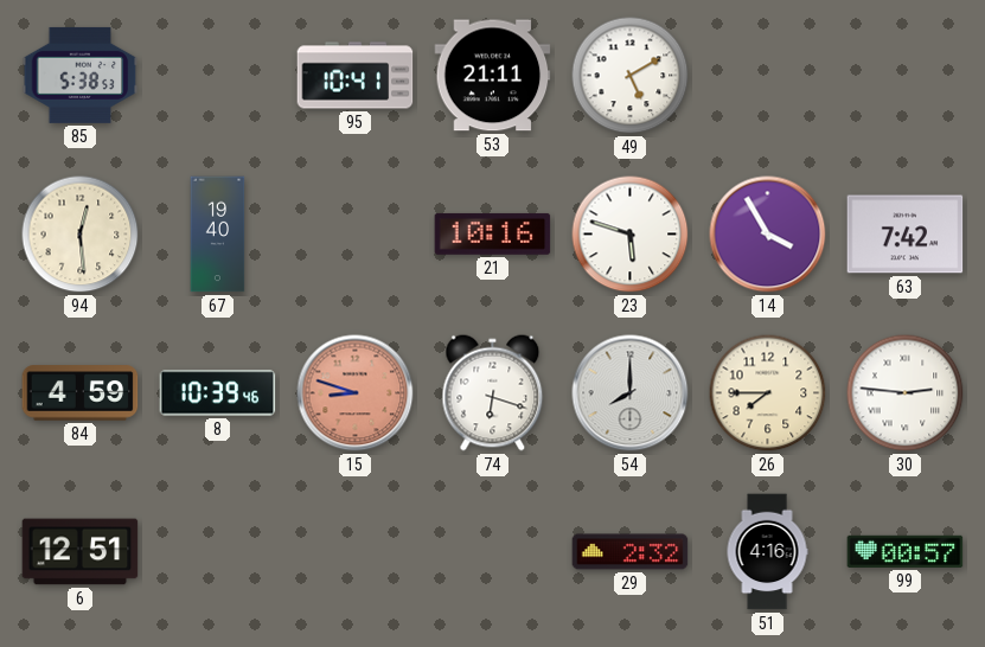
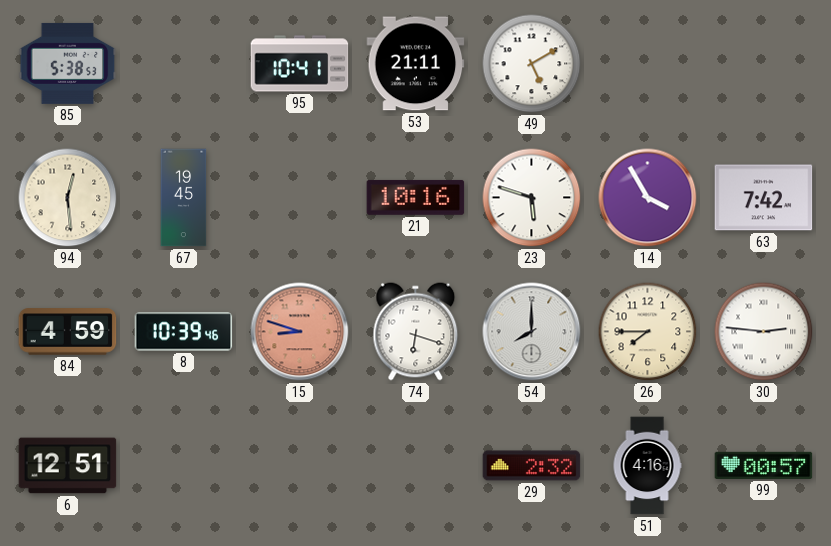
67: 19:40 -> 19:45 (184, 198)
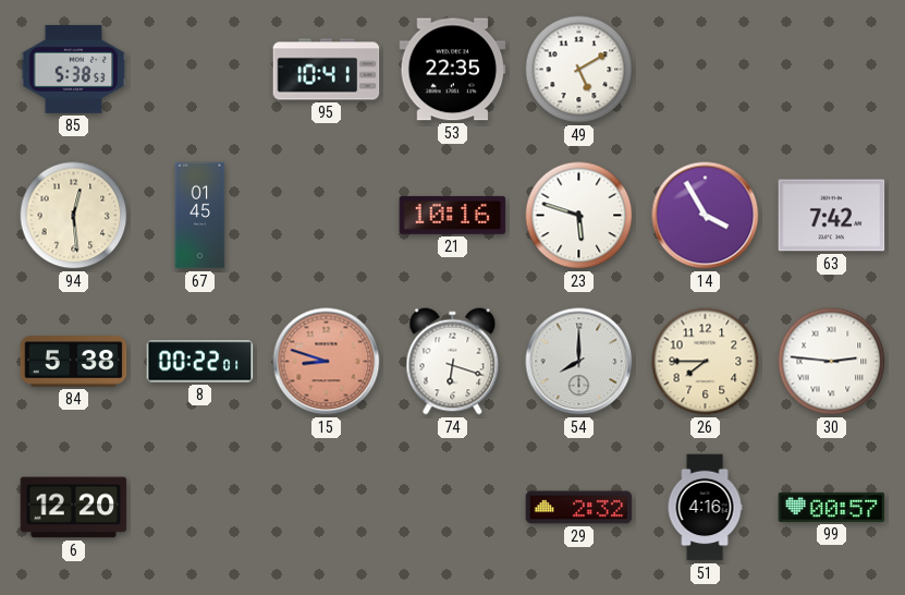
53: 21:11 -> 22:35 (453, 70)
67: 19:45 -> 01:45 (200, 216)
84: 4:59 -> 5:38 (74, 362)
8: 10:39 -> 00:22 (200, 362)
6: 12:51 -> 12:20 (74, 508)
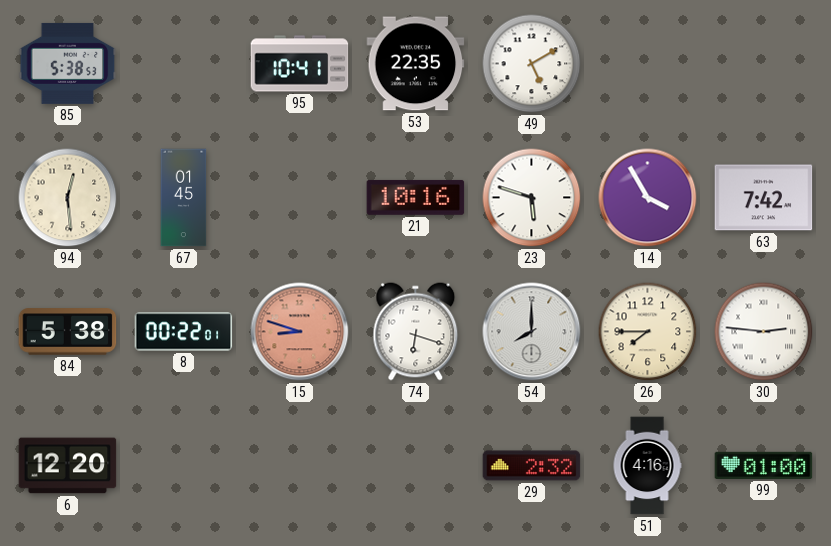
99: 00:57 -> 01:00 (764, 465)
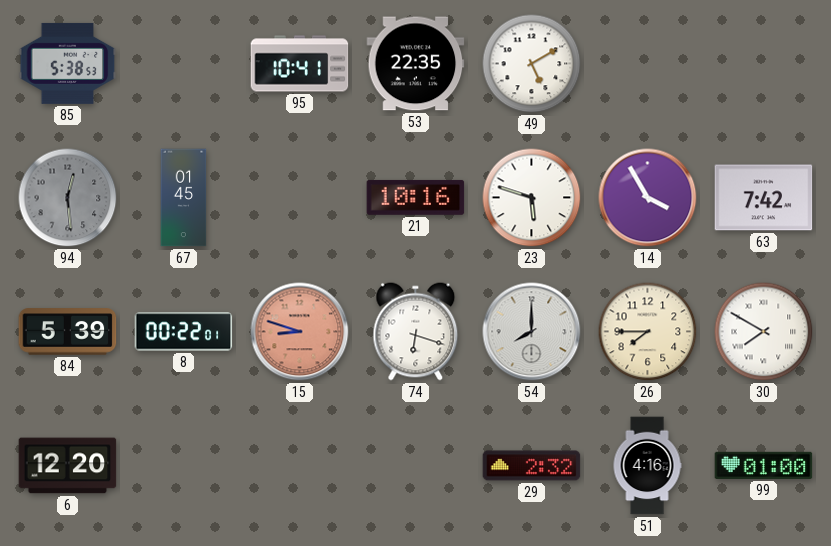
94 dial: cream -> grey (68, 198)
84: 5:38 -> 5:39 (68, 332)
30: 2:46 -> 7:50 (764, 332)
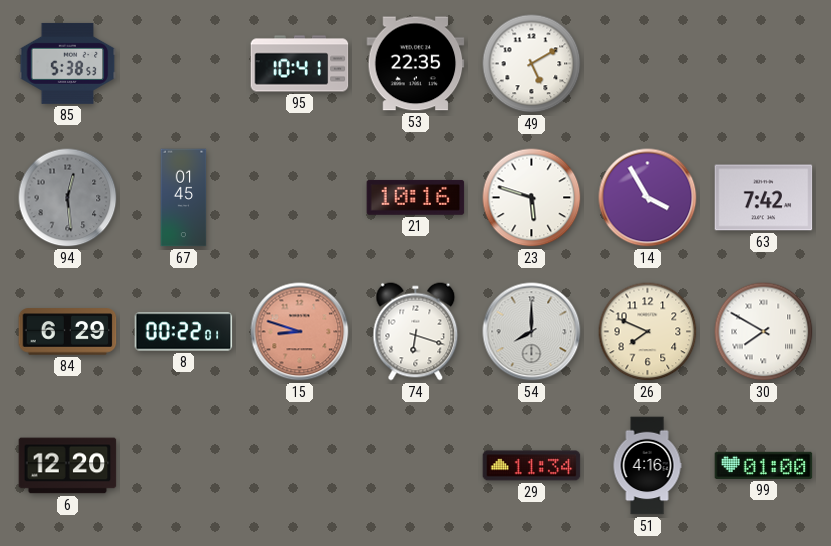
84: 5:39 -> 6:29 (68, 332)
26: 7:45 -> 7:49 (648, 332)
29: 2:32 -> 11:34 (532, 466)
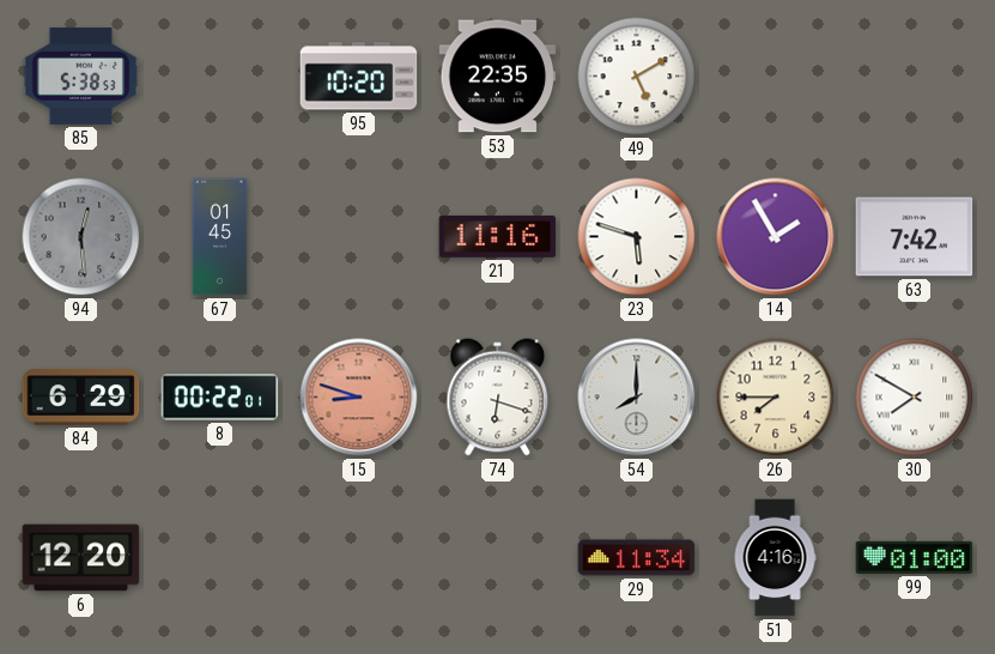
95: 10:41 -> 10:20 (359, 77)
21: 10:16 -> 11:16 (498, 236)
14: 3:55 -> 1:55 (776, 237)
26: 7:49 -> 7:45 (776, 398)
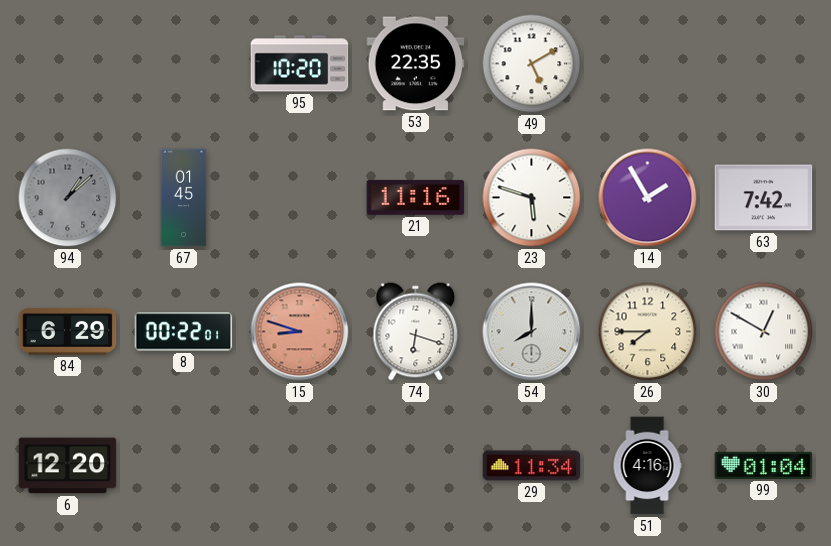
85: 5:38 -> none (81, 75)
94: 12:29 -> 1:08 (68, 198)
30: 7:50 -> 12:50 (764, 332)
99: 01:00 -> 01:04 (764, 465)
